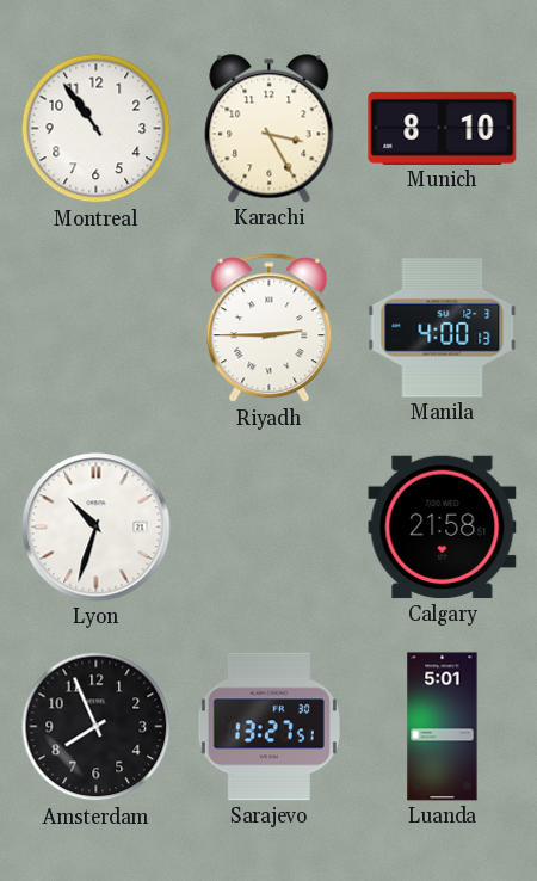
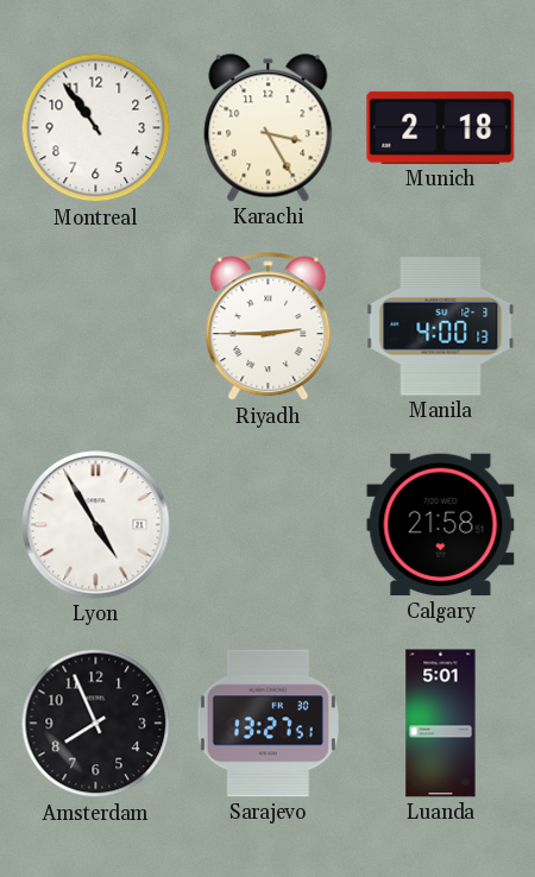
Munich: 8:10 -> 2:18 (441, 127)
Lyon: 10:33 -> 4:55 (96, 525)
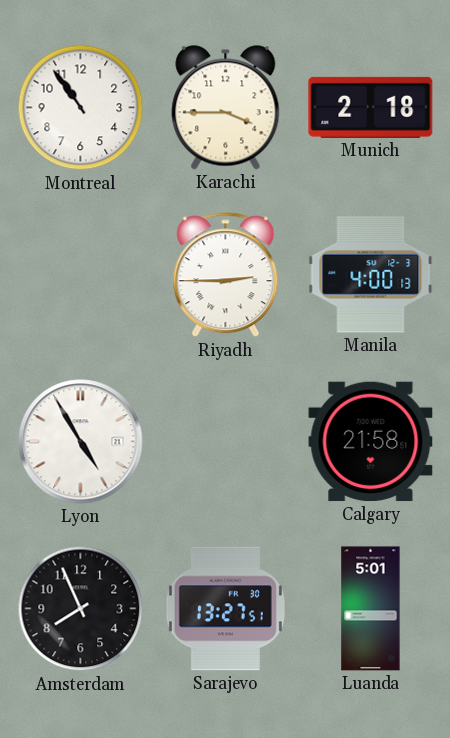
Karachi: 3:25 -> 3:45 (226, 108)
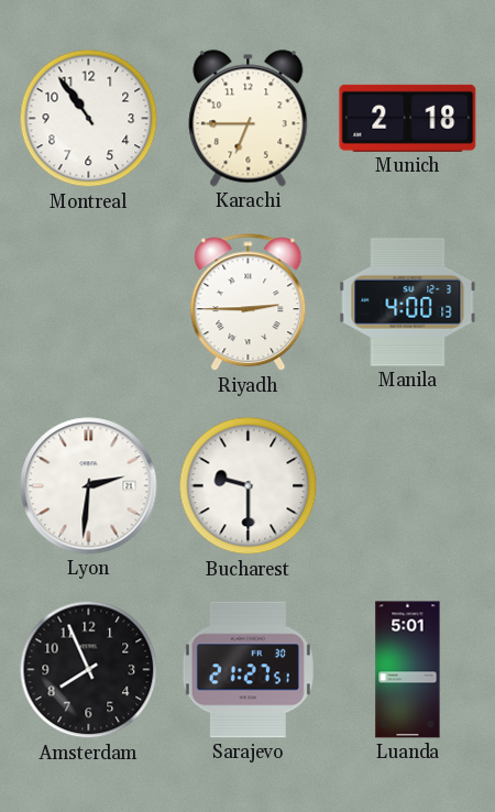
Karachi: 3:45 -> 6:45 (249, 119)
Lyon: 4:55 -> 2:31 (89, 486)
Bucharest: none -> 9:30 (249, 486)
Calgary: 21:58 -> none (371, 442)
Sarajevo: 13:27 -> 21:27 (248, 670)
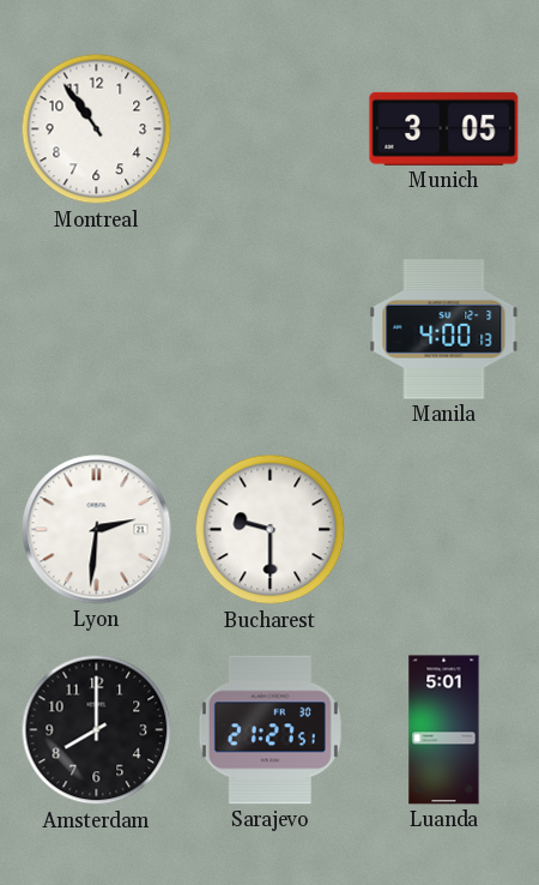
Karachi: 6:45 -> none (249, 119)
Munich: 2:18 -> 3:05 (444, 128)
Riyadh: 2:45 -> none (249, 303)
Amsterdam: 7:56 -> 8:00 (97, 730)
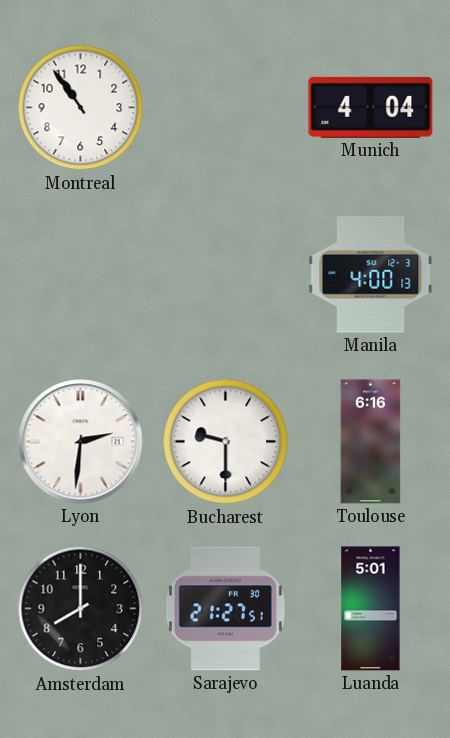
Munich: 3:05 -> 4:04 (371, 107)
Toulouse: none -> 6:16 (371, 442)
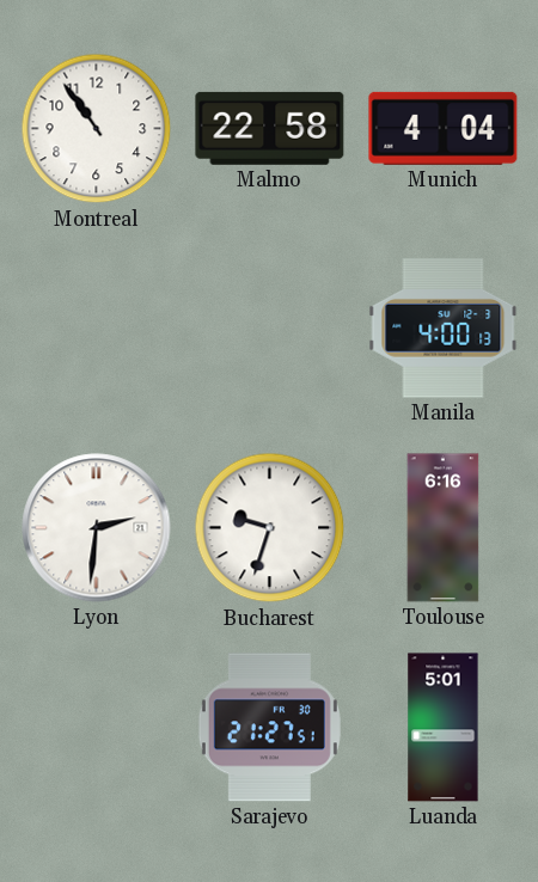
Malmo: none -> 22:58 (270, 128)
Bucharest: 9:30 -> 9:33 (270, 528)
Amsterdam: 8:00 -> none (81, 609)
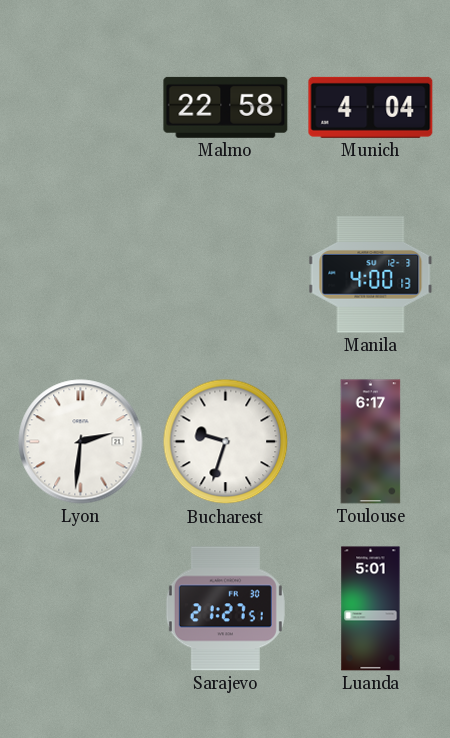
Montreal: 10:54 -> none (97, 129)
Toulouse: 6:16 -> 6:17 (371, 442)
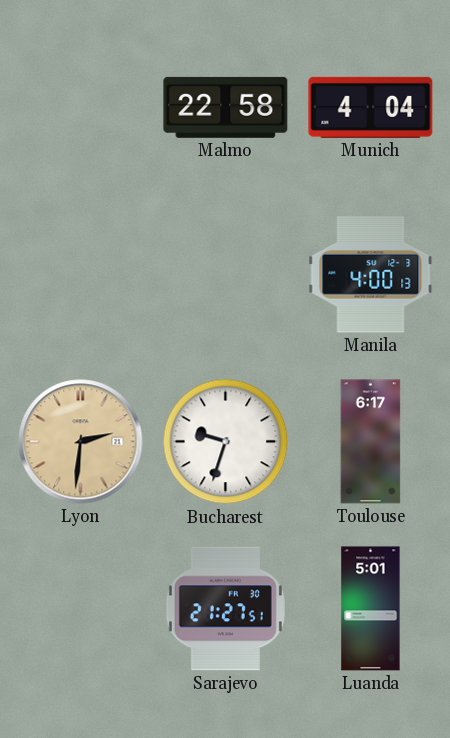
Lyon dial: white -> champagne (81, 442)
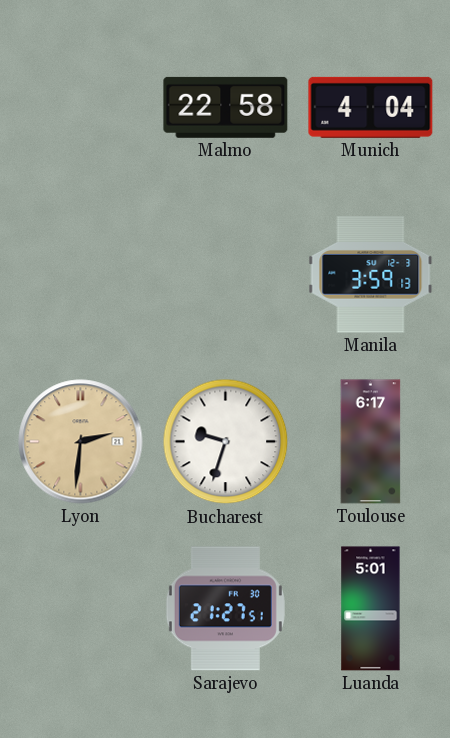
Manila: 4:00 -> 3:59 (371, 275)
